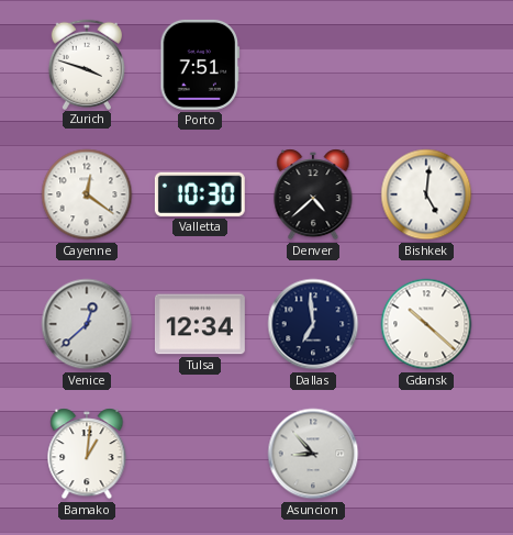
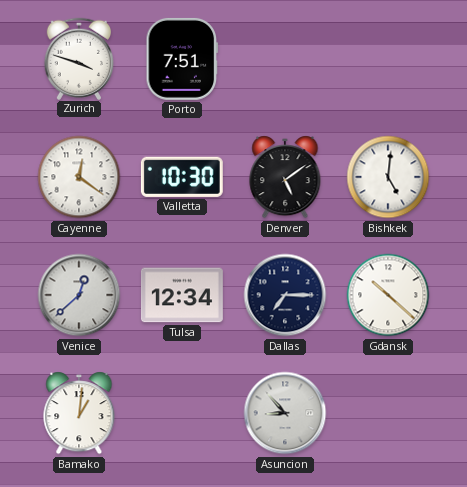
Denver: 4:38 -> 5:09 (285, 177)
Dallas: 6:59 -> 7:15 (285, 295)
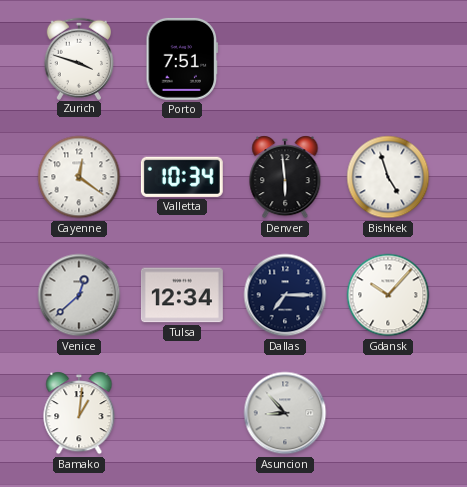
Valletta: 10:30 -> 10:34 (182, 177)
Denver: 5:09 -> 5:59 (285, 177)
Bishkek: 5:01 -> 4:57 (388, 177)
Gdansk: 10:22 -> 10:07 (388, 295)
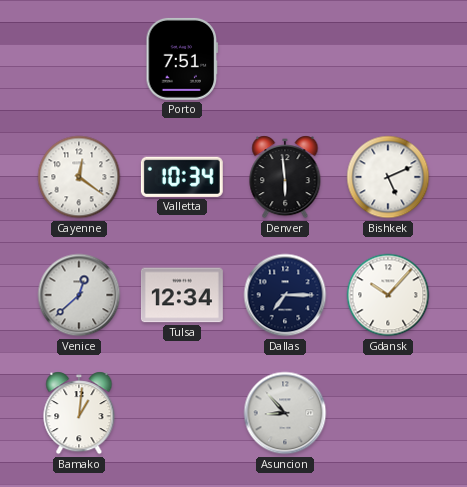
Zurich: 3:48 -> none (78, 58)
Bishkek: 4:57 -> 5:11 (388, 177)
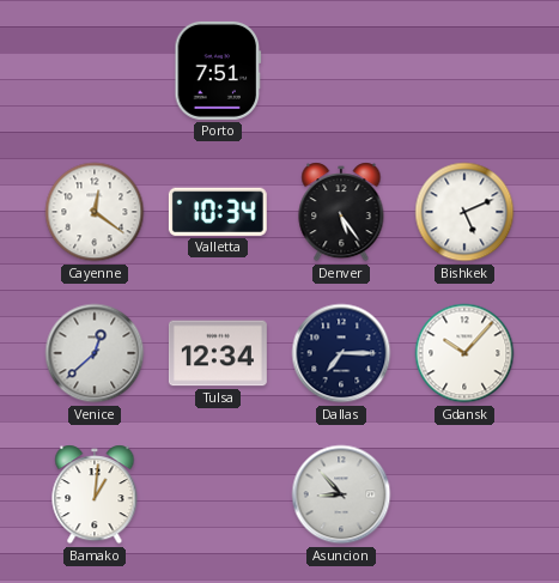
Denver: 5:59 -> 5:24 (341, 212)
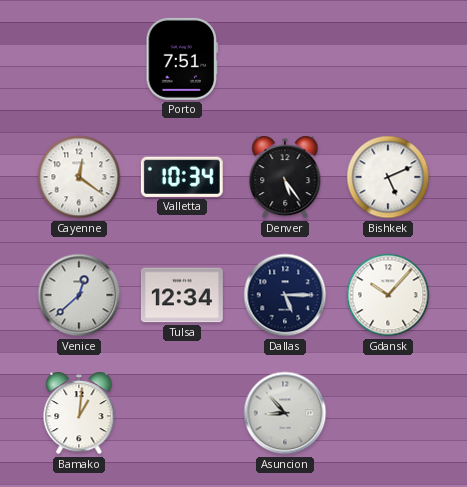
Dallas: 7:15 -> 5:15 (285, 295)
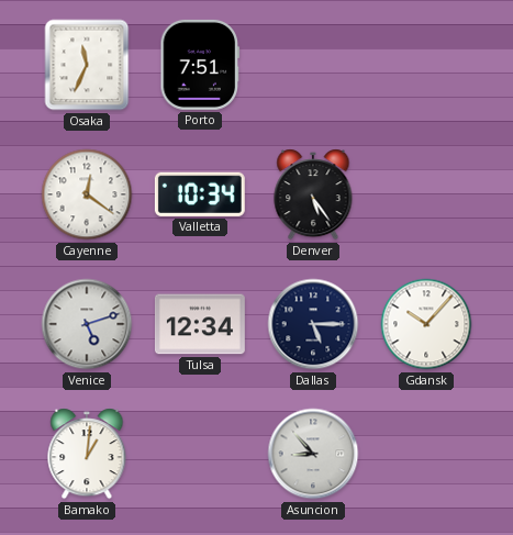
Osaka: none -> 11:34 (87, 65)
Bishkek: 5:11 -> none (388, 177)
Venice: 12:38 -> 5:12 (87, 324)
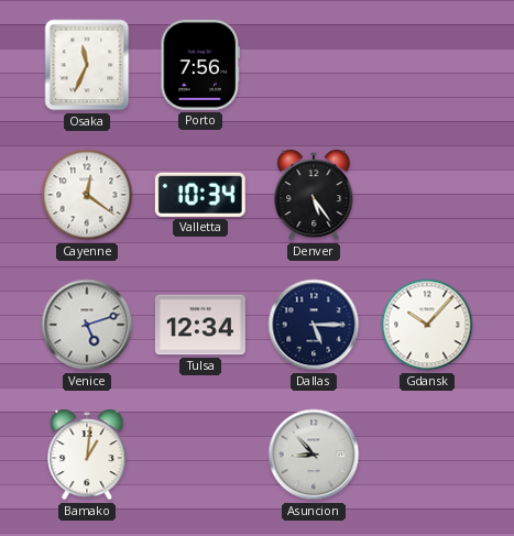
Porto: 7:51 -> 7:56 (200, 65)
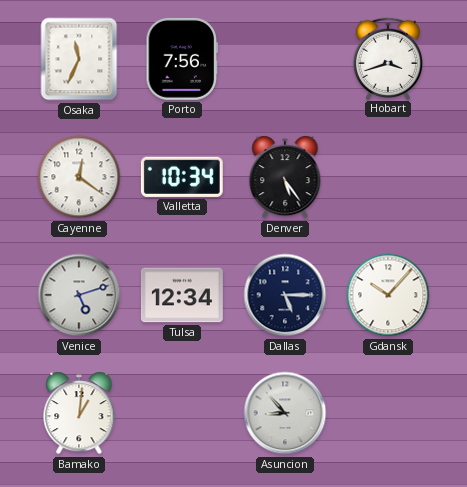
Hobart: none -> 3:42 (387, 58)
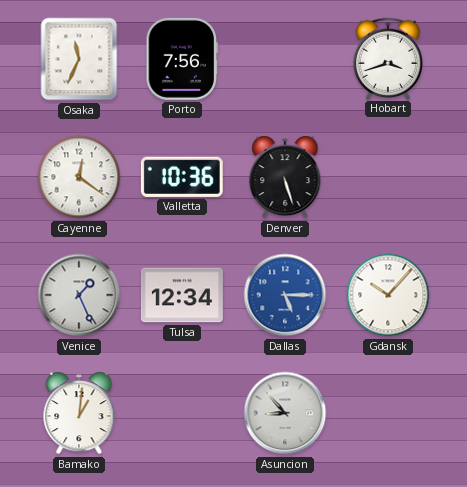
Valletta: 10:34 -> 10:36 (182, 177)
Denver: 5:24 -> 5:27 (285, 177)
Venice: 5:12 -> 1:26 (79, 295)
Dallas dial: navy -> blue (285, 295)
